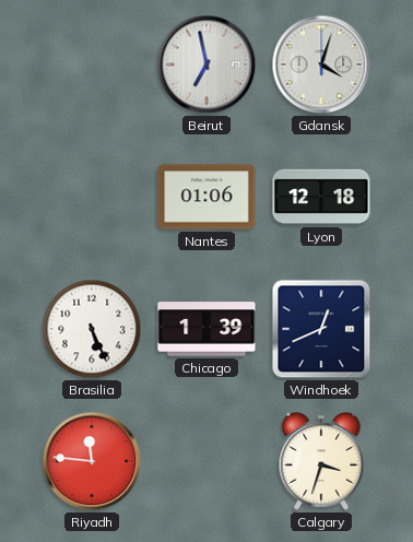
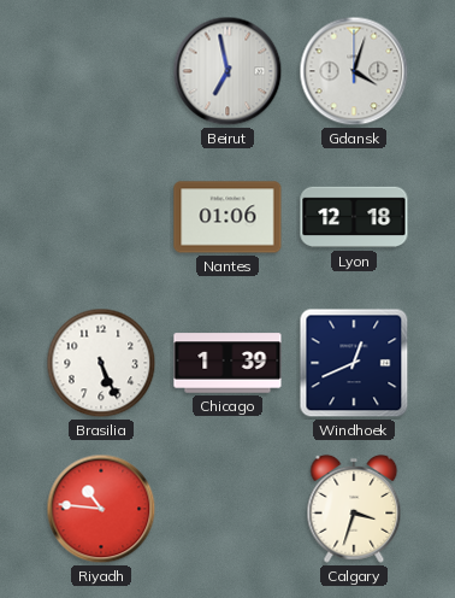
Riyadh: 11:46 -> 10:46 (101, 509)
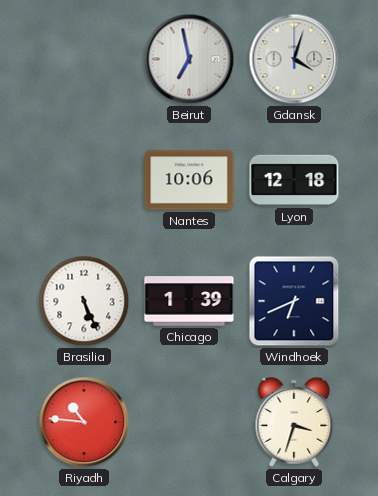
Nantes: 01:06 -> 10:06 (189, 180)
Windhoek: 12:41 -> 6:41 (294, 301)
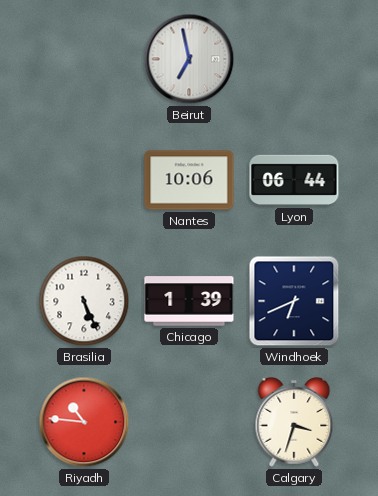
Gdansk: 4:03 -> none (294, 59)
Lyon: 12:18 -> 06:44 (294, 180)
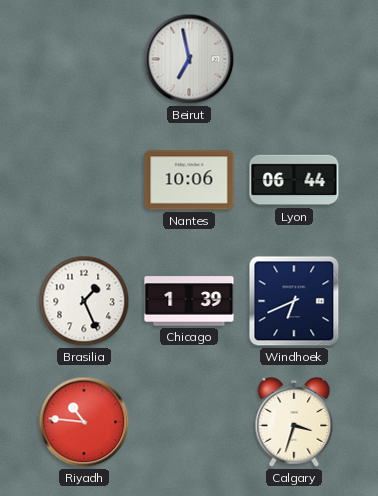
Brasilia: 5:26 -> 1:26 (84, 301)
